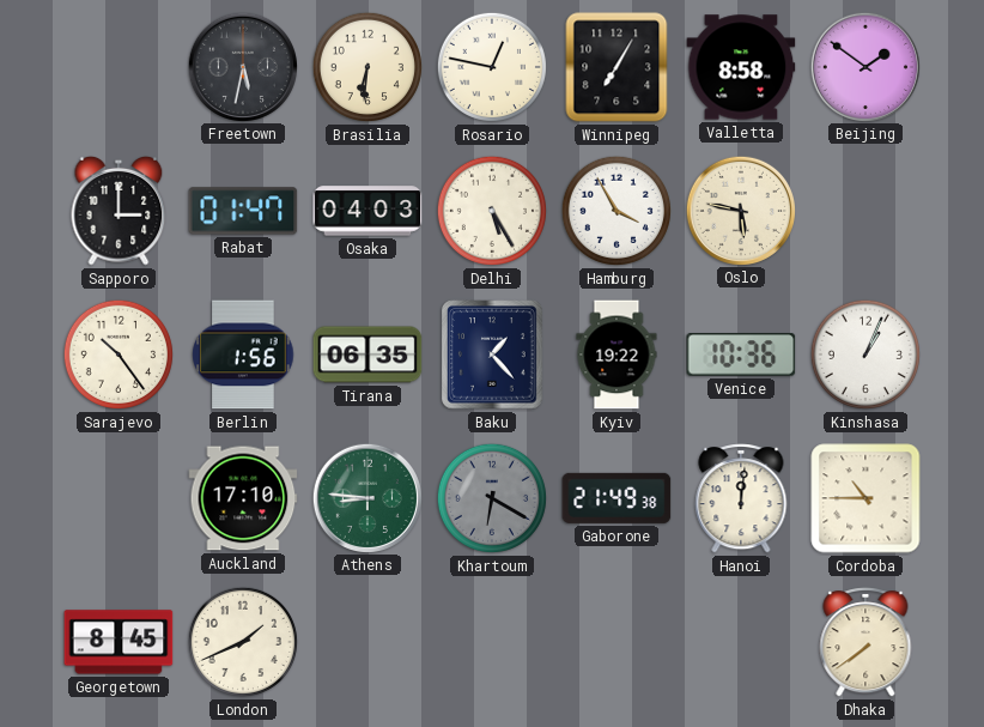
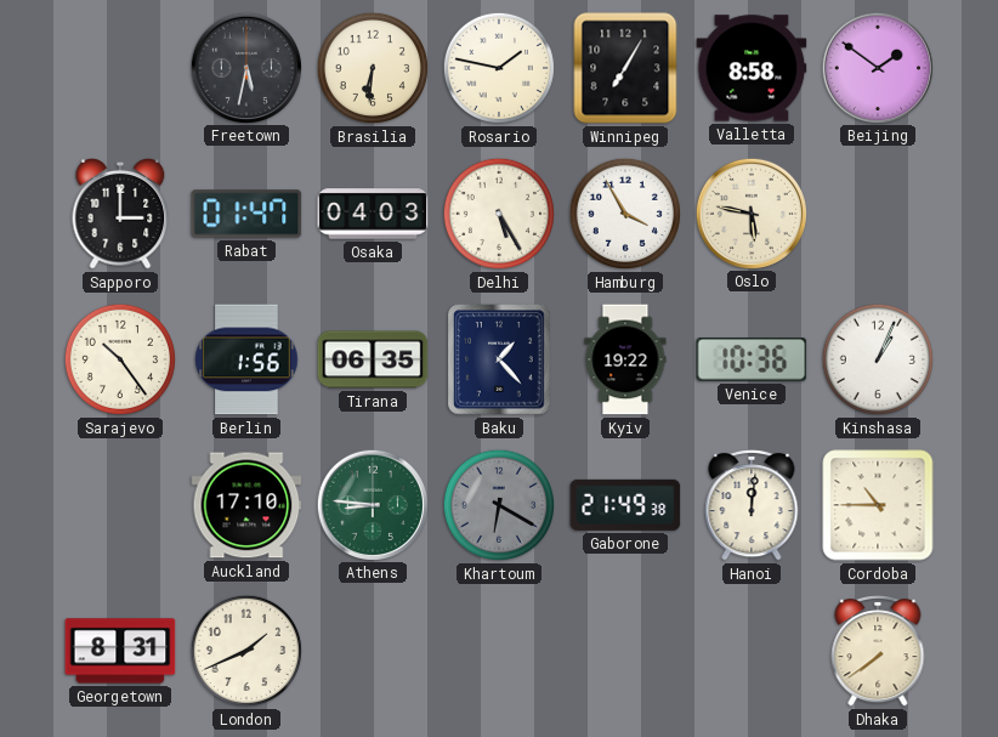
Rosario: 12:47 -> 1:47 (499, 68)
Georgetown: 8:45 -> 8:31 (120, 651)
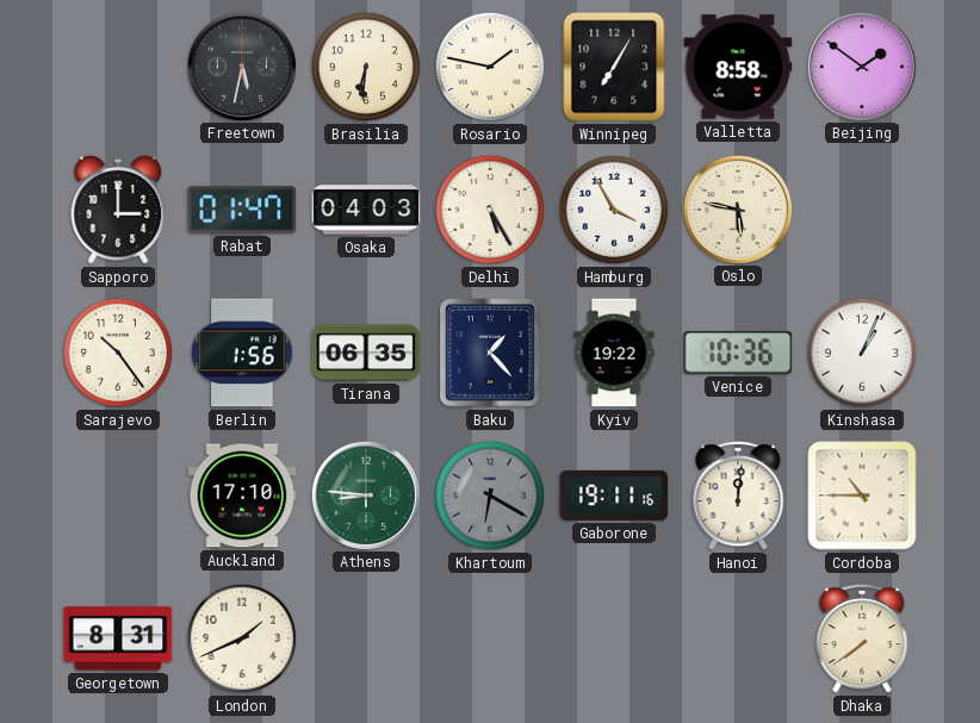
Gaborone: 21:49 -> 19:11 (614, 495)
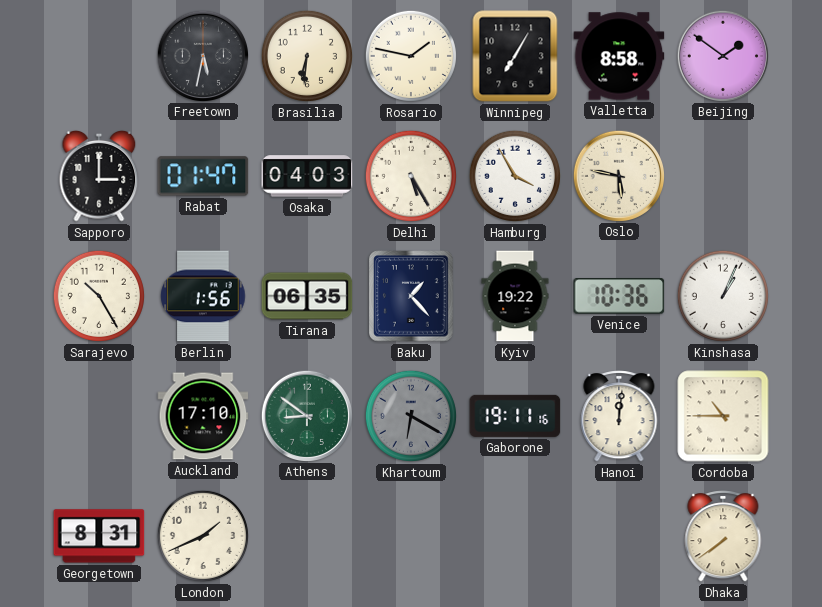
Sarajevo: 10:24 -> 10:25 (99, 296)
Athens: 8:46 -> 8:51 (306, 415)
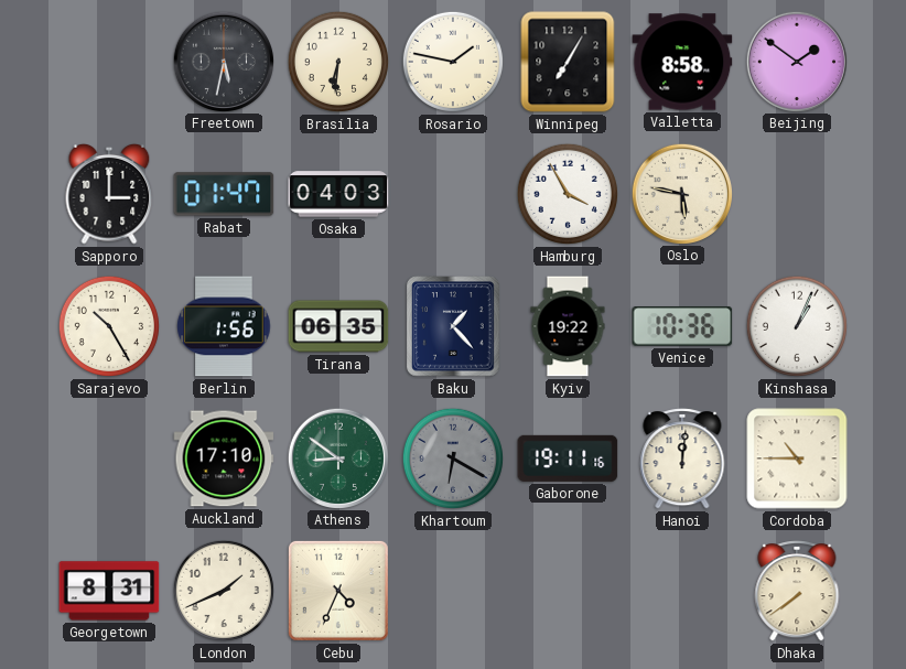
Delhi: 5:25 -> none (411, 176)
Cebu: none -> 4:34 (338, 591)
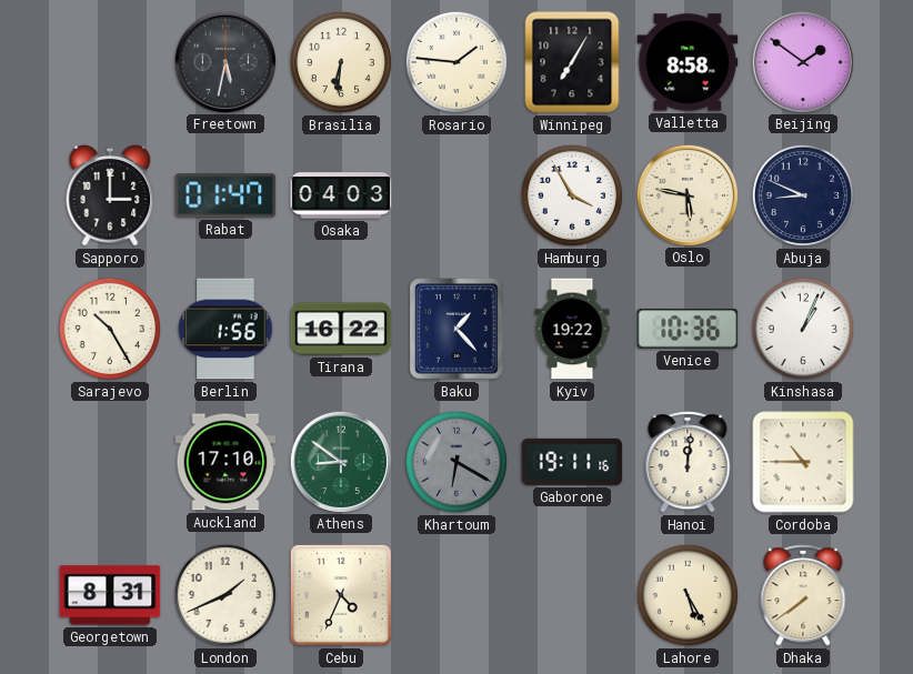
Rosario: 1:47 -> 1:46 (456, 62)
Abuja: none -> 8:49 (803, 195)
Tirana: 06:35 -> 16:22 (341, 329)
Lahore: none -> 5:25 (688, 595)
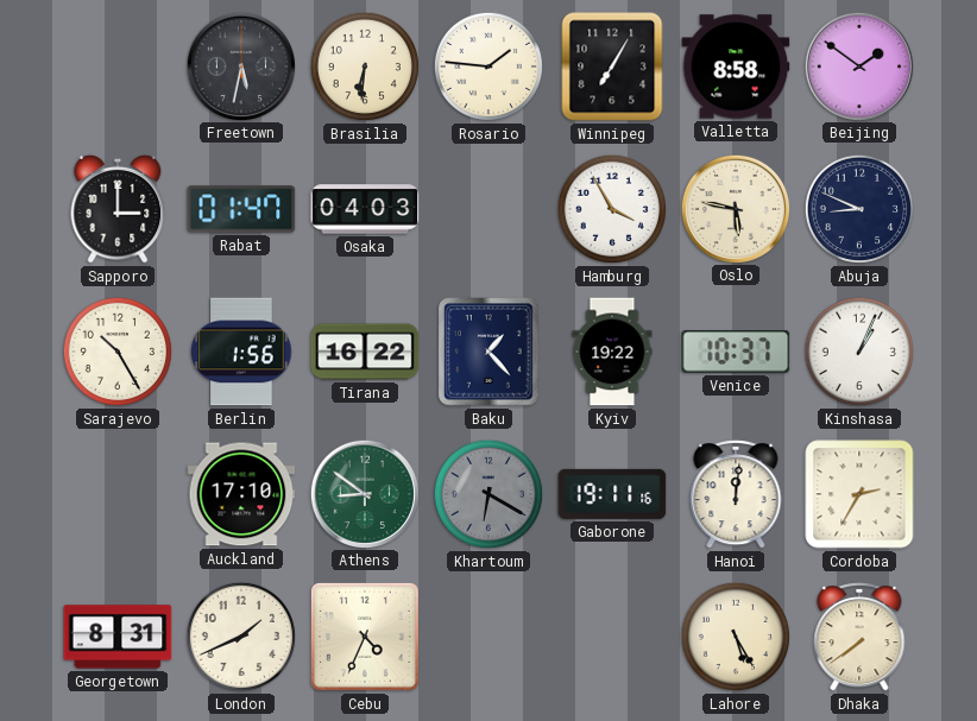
Venice: 10:36 -> 10:37 (736, 352)
Cordoba: 10:45 -> 2:35 (859, 494)
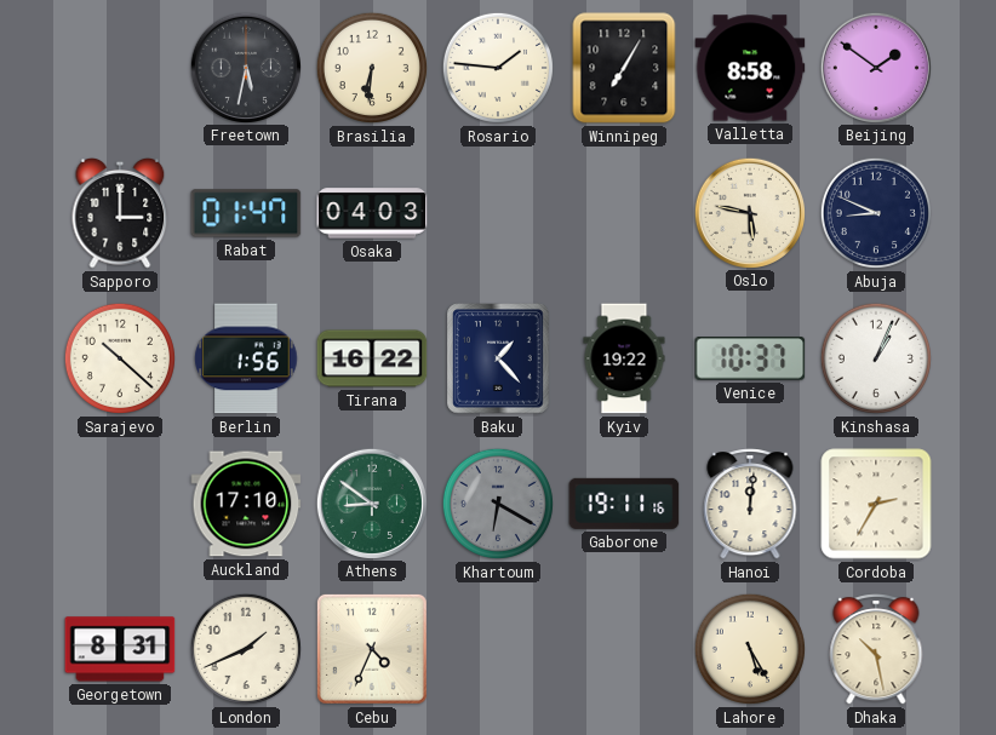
Hamburg: 3:55 -> none (612, 209)
Sarajevo: 10:25 -> 10:22 (120, 358)
Dhaka: 7:39 -> 10:28 (876, 649)
